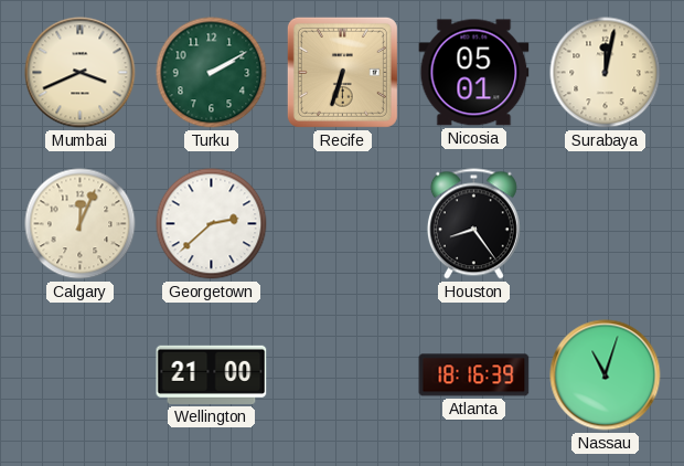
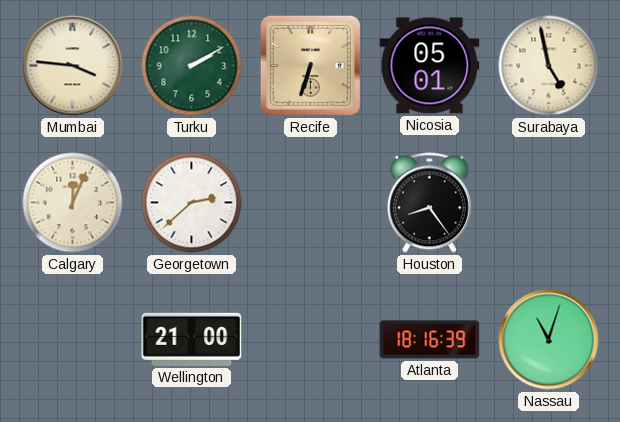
Mumbai: 3:41 -> 3:46 (73, 66)
Surabaya: 12:02 -> 4:58 (549, 66)
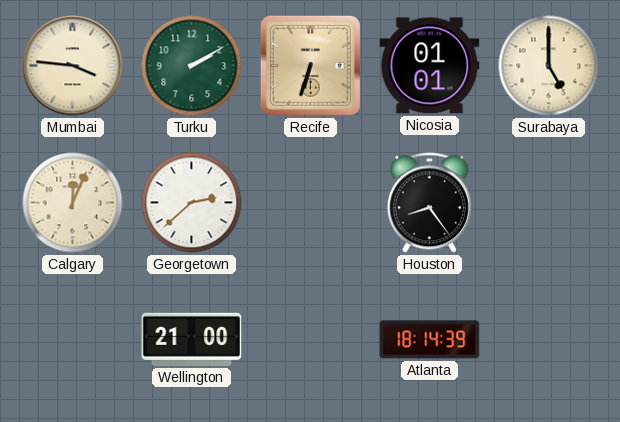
Nicosia: 05:01 -> 01:01 (430, 66)
Surabaya: 4:58 -> 5:00 (549, 66)
Atlanta: 18:16 -> 18:14 (430, 340)
Nassau: 11:03 -> none (549, 340)
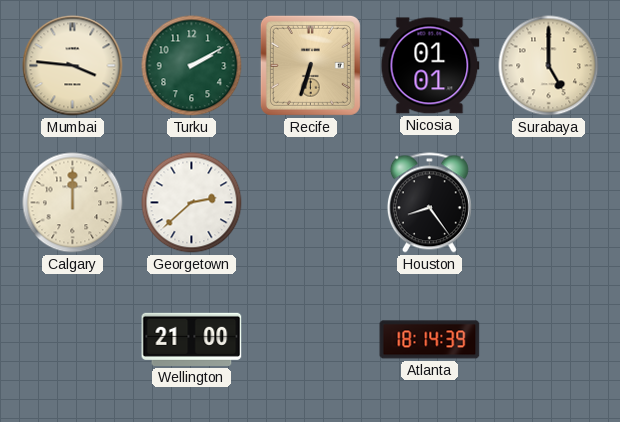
Calgary: 12:04 -> 12:00 (73, 203)
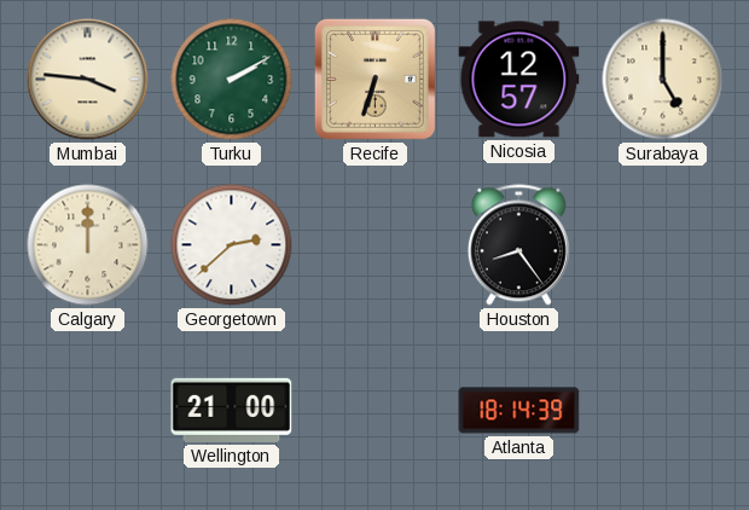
Nicosia: 01:01 -> 12:57 (519, 80)
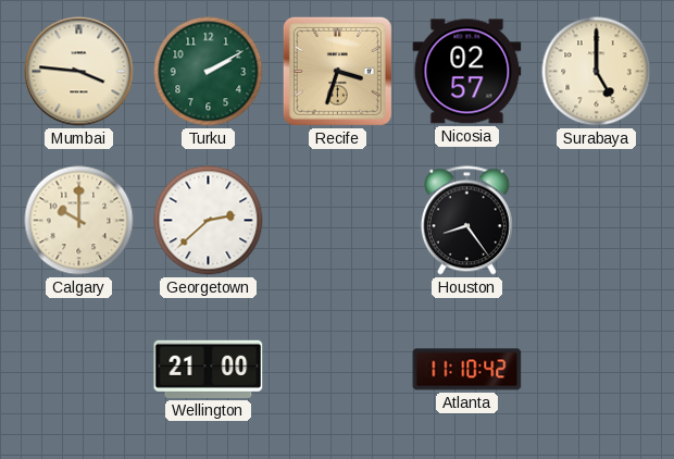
Recife: 6:33 -> 3:33 (337, 71)
Nicosia: 12:57 -> 02:57 (467, 72)
Calgary: 12:00 -> 10:00 (79, 221)
Atlanta: 18:14 -> 11:10 (467, 370)
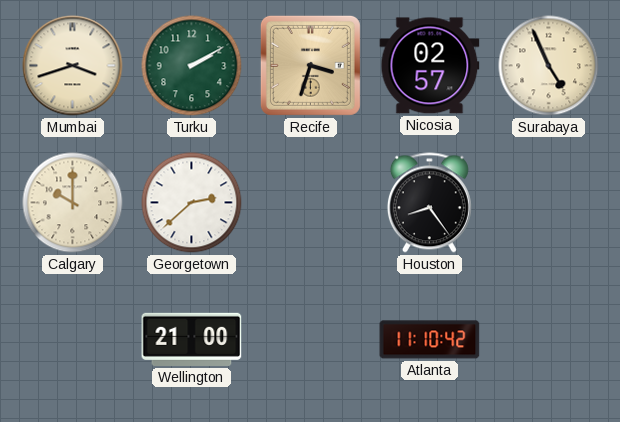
Mumbai: 3:46 -> 3:42 (73, 66)
Surabaya: 5:00 -> 4:56 (549, 66)
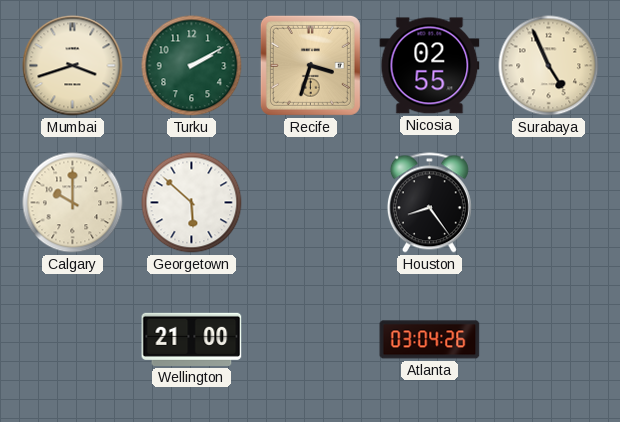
Nicosia: 02:57 -> 02:55 (430, 66)
Georgetown: 2:38 -> 5:52 (192, 203)
Atlanta: 11:10 -> 03:04 (430, 340)
